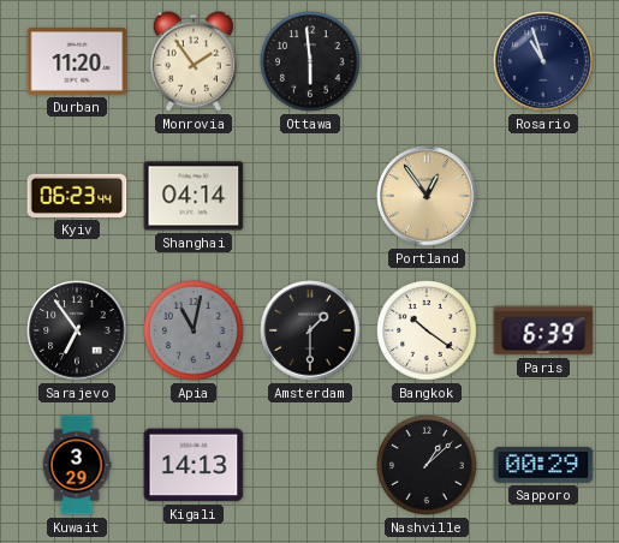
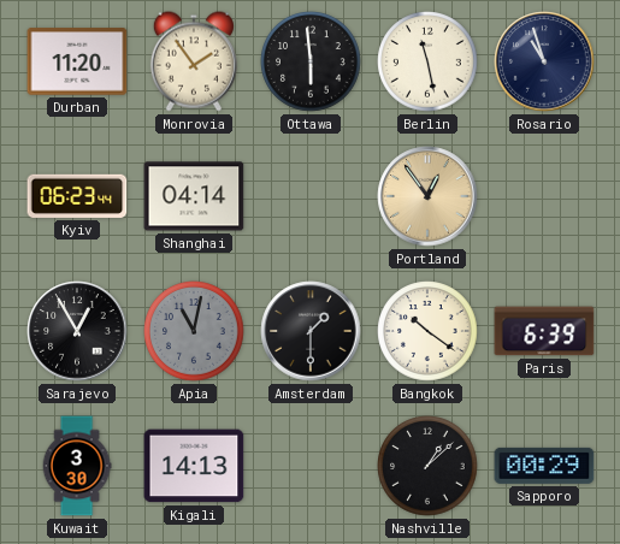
Berlin: none -> 11:28 (427, 61)
Sarajevo: 6:54 -> 12:55 (77, 331)
Kuwait: 3:29 -> 3:30 (77, 466)
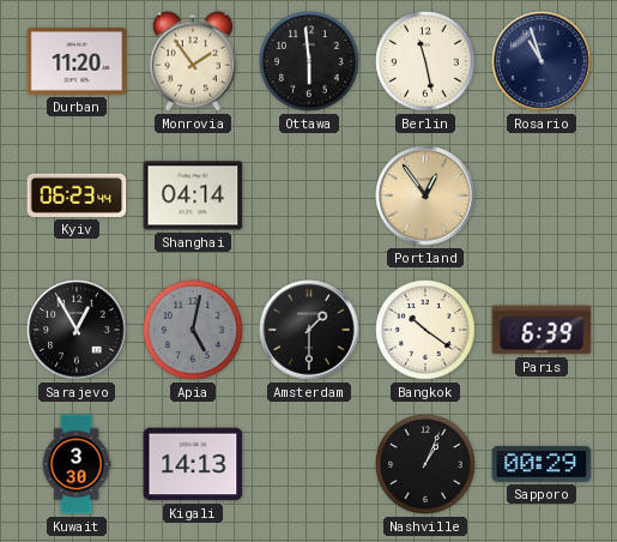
Apia: 11:02 -> 5:02 (193, 330)
Nashville: 1:08 -> 1:04 (425, 464)
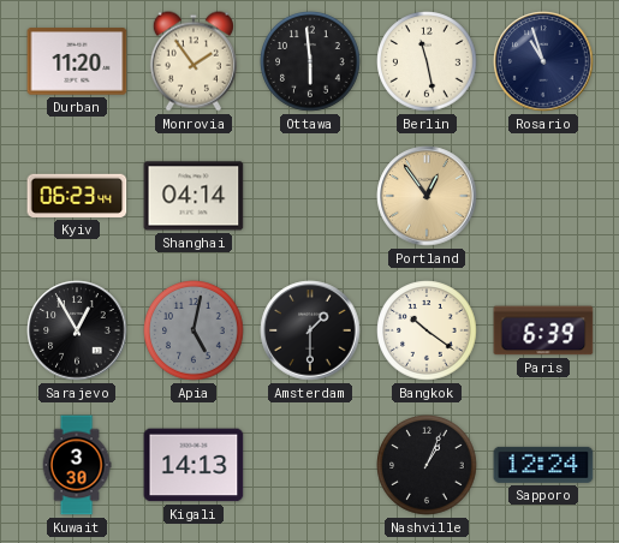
Sapporo: 00:29 -> 12:24 (543, 465)
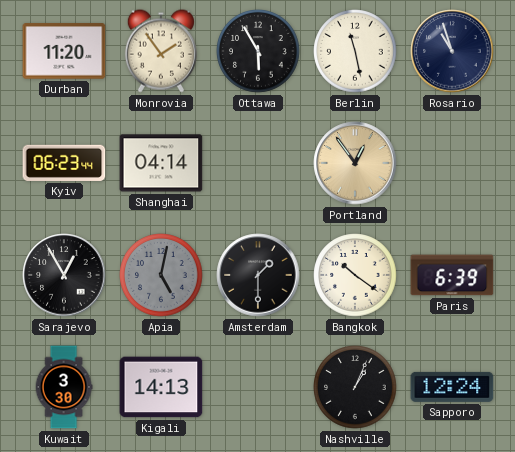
Ottawa: 5:59 -> 5:55 (258, 51)
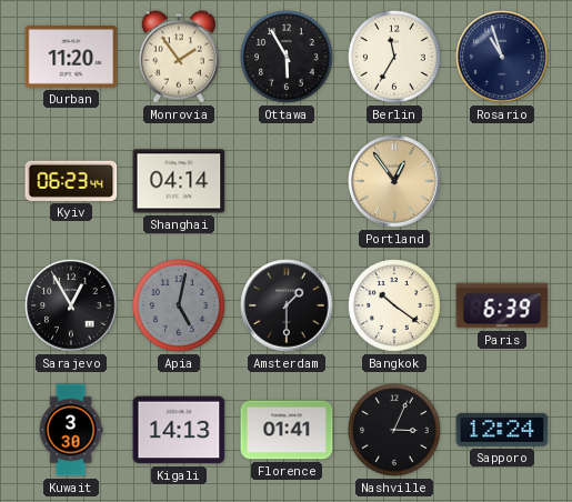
Berlin: 11:28 -> 11:35 (394, 57)
Florence: none -> 01:41 (287, 430)
Nashville: 1:04 -> 3:04 (394, 430)
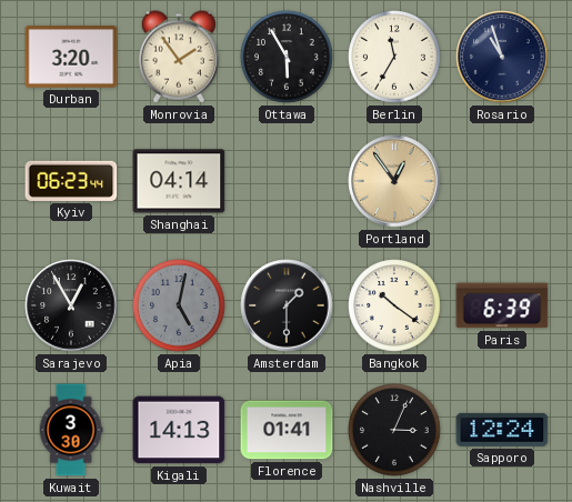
Durban: 11:20 -> 3:20 (71, 57)
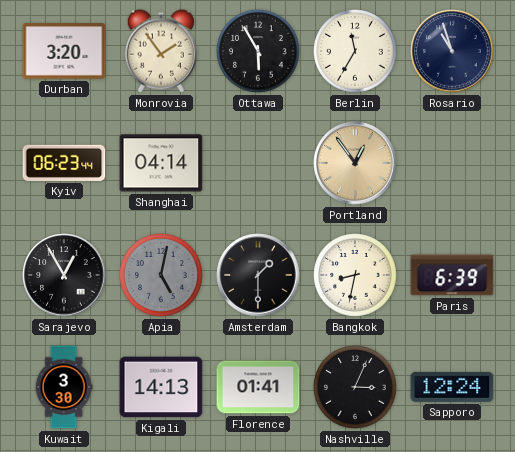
Bangkok: 10:21 -> 8:32 (355, 275)
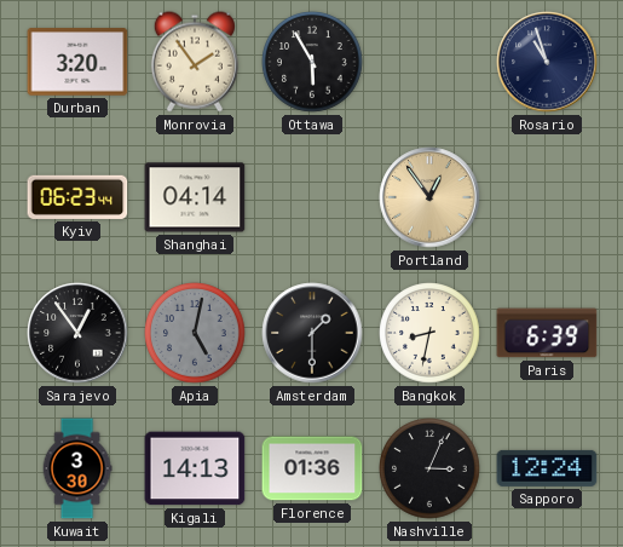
Berlin: 11:35 -> none (355, 51)
Sarajevo: 12:55 -> 12:54 (77, 333)
Florence: 01:41 -> 01:36 (312, 468)
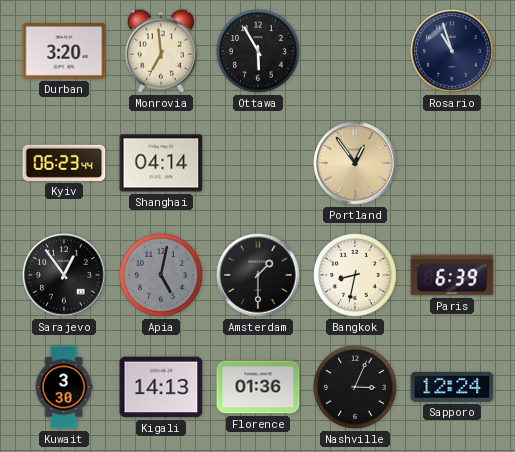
Monrovia: 1:54 -> 6:59 (161, 51)
